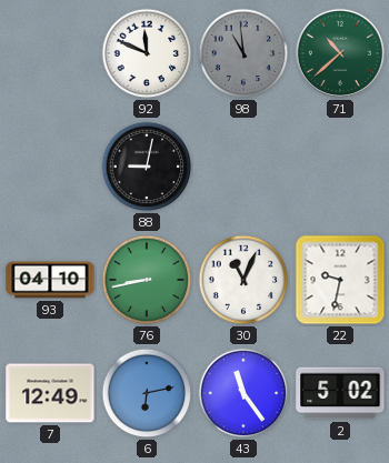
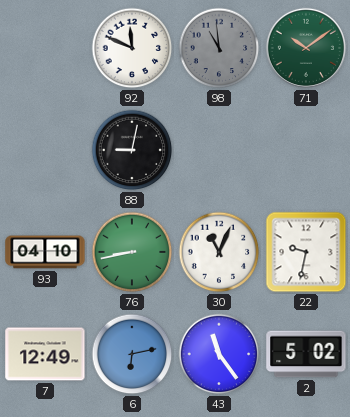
71: 10:38 -> 10:09 (306, 48)
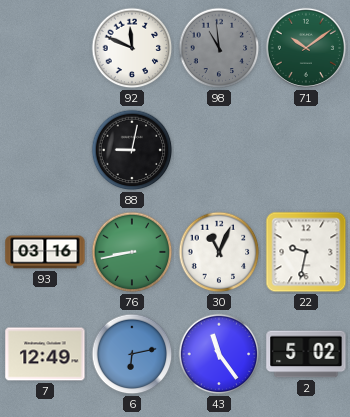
93: 04:10 -> 03:16 (45, 252)
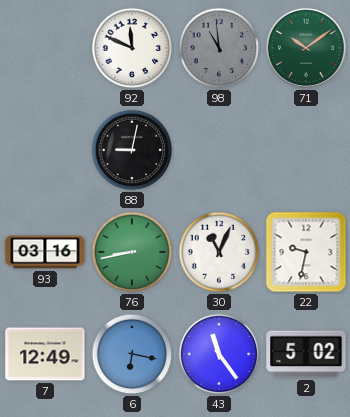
6: 6:13 -> 6:17 (132, 354)
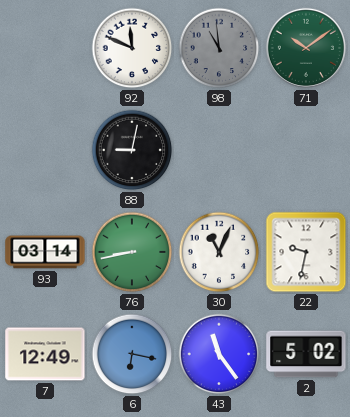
93: 03:16 -> 03:14 (45, 252)
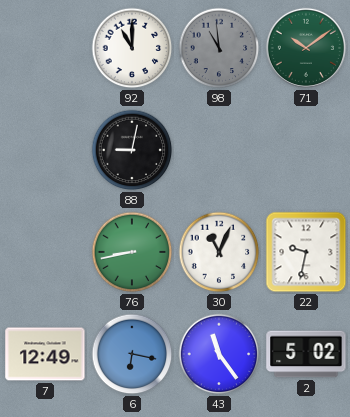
92: 11:49 -> 11:00 (132, 48)
93: 03:14 -> none (45, 252)
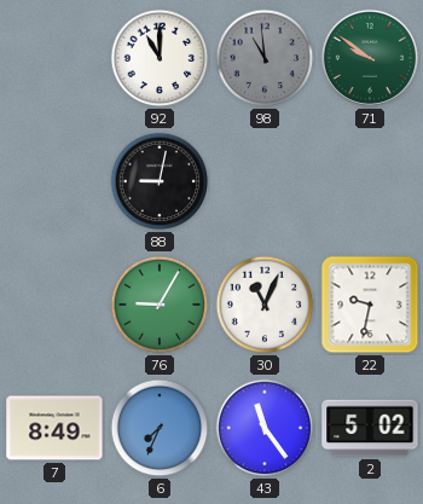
71: 10:09 -> 9:51 (370, 58)
76: 8:43 -> 9:05 (160, 305)
7: 12:49 -> 8:49 (54, 428)
6: 6:17 -> 7:34 (160, 428)
